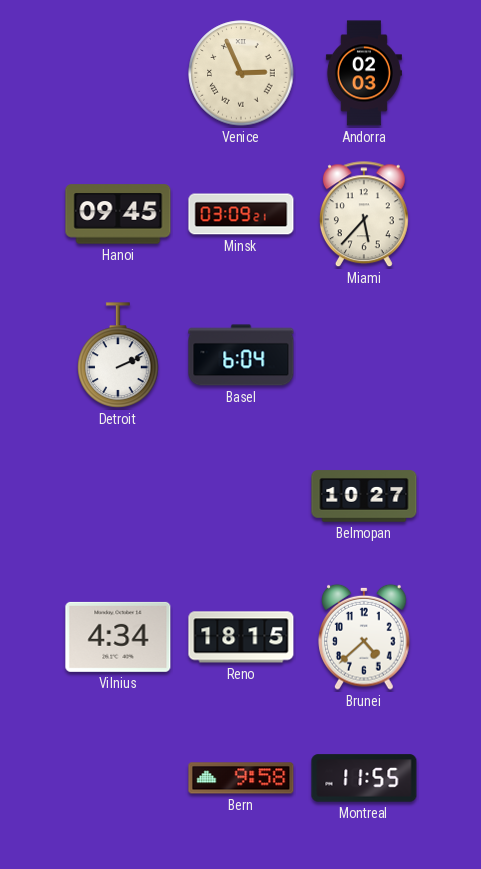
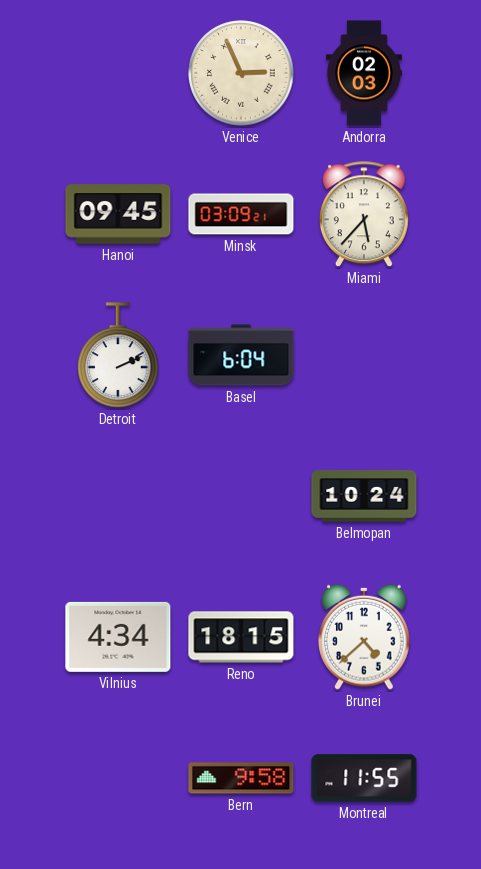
Belmopan: 10:27 -> 10:24 (364, 496)
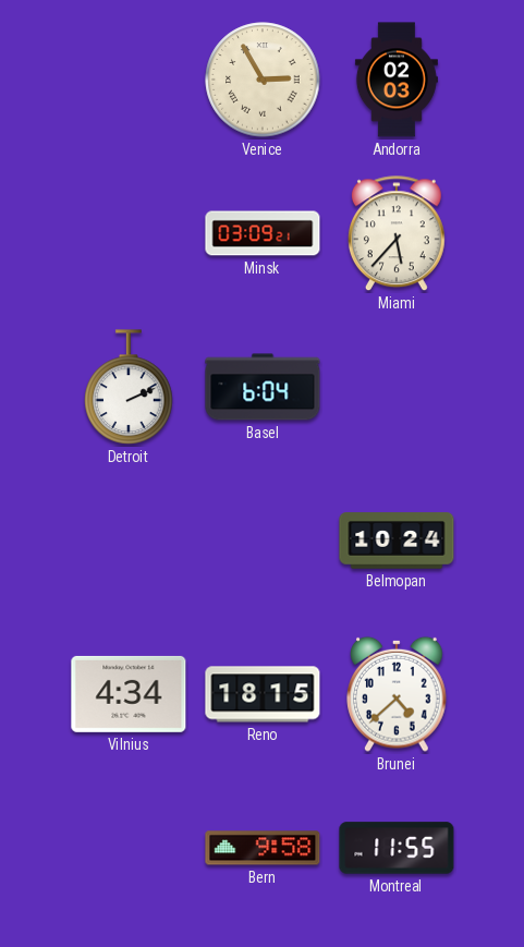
Venice: 2:56 -> 2:55 (263, 80)
Hanoi: 09:45 -> none (118, 214)
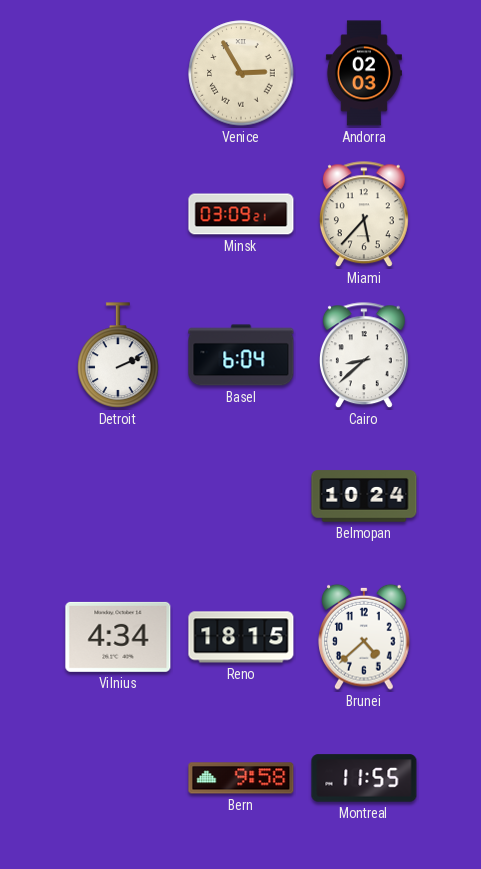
Cairo: none -> 8:38 (364, 356)
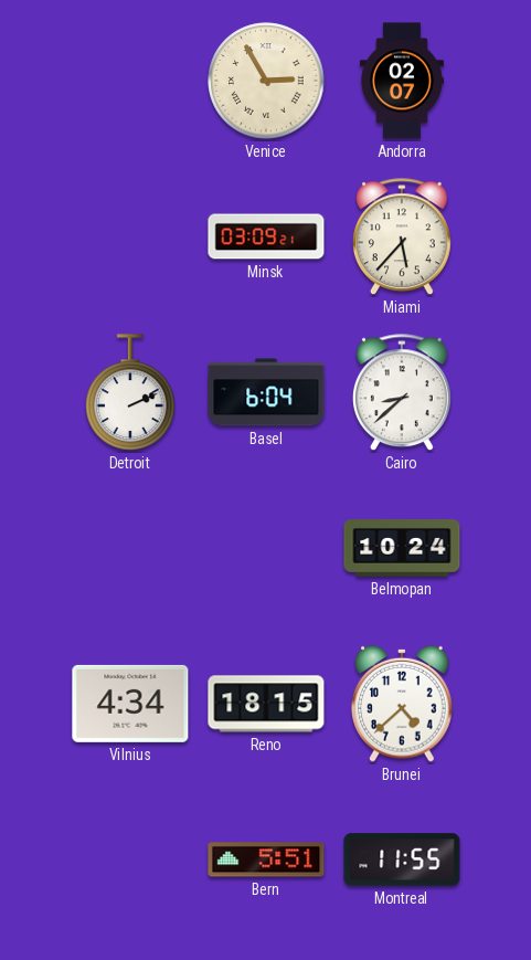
Andorra: 02:03 -> 02:07 (402, 81)
Bern: 9:58 -> 5:51 (266, 859)
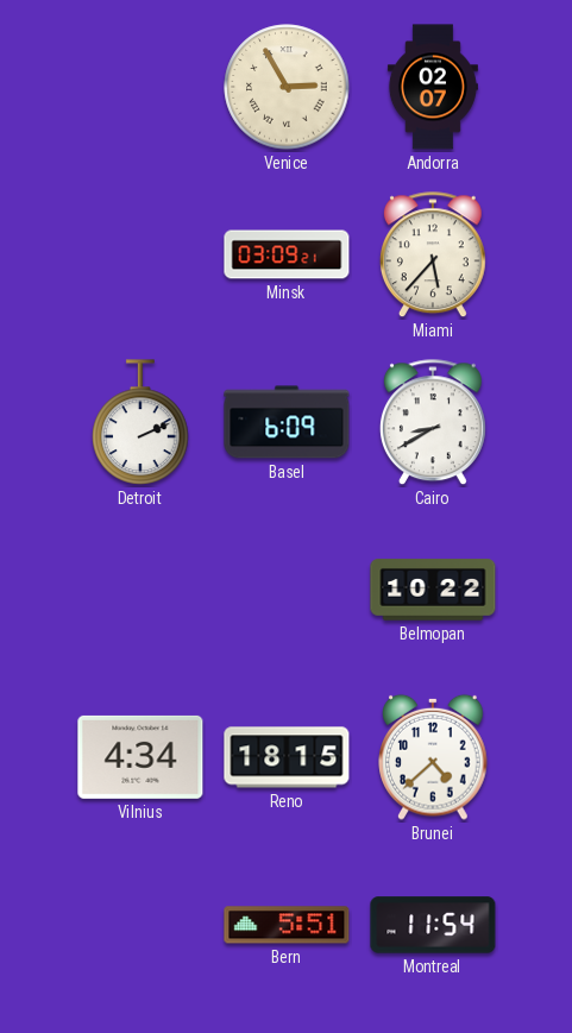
Basel: 6:04 -> 6:09 (287, 422)
Cairo: 8:38 -> 8:40 (433, 423)
Belmopan: 10:24 -> 10:22 (433, 590)
Montreal: 11:55 -> 11:54 (433, 925)
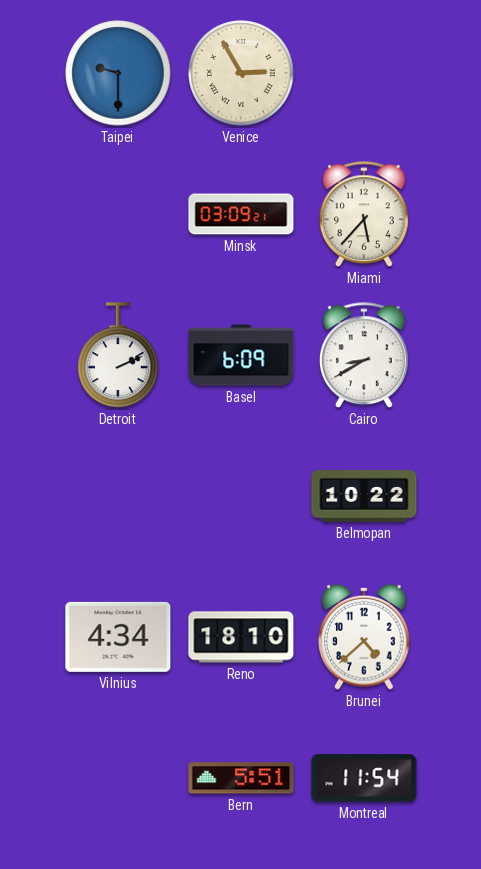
Taipei: none -> 9:30 (118, 73)
Andorra: 02:07 -> none (433, 87)
Reno: 18:15 -> 18:10 (241, 637)
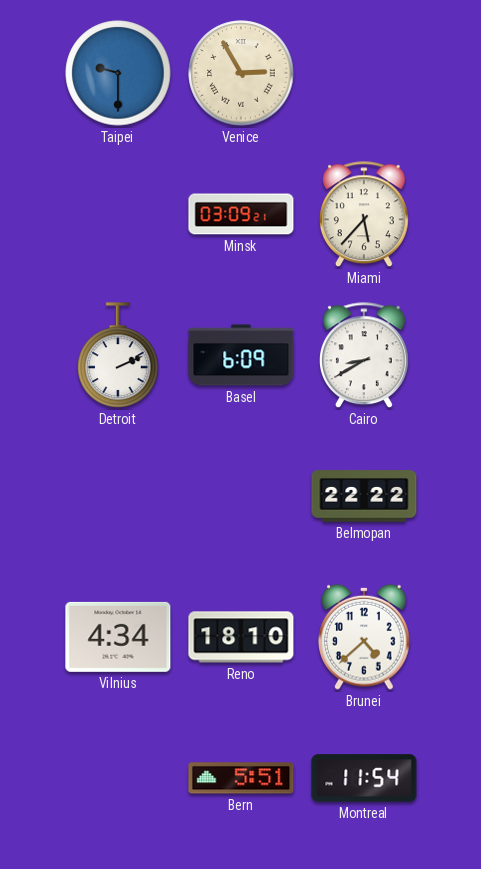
Belmopan: 10:22 -> 22:22 (364, 496)
